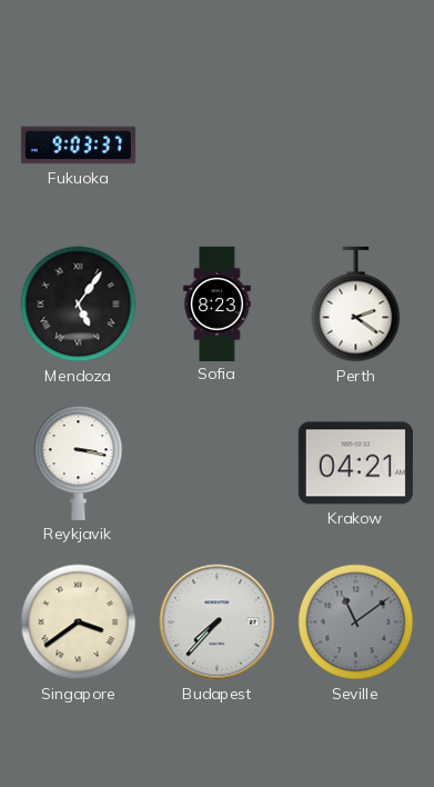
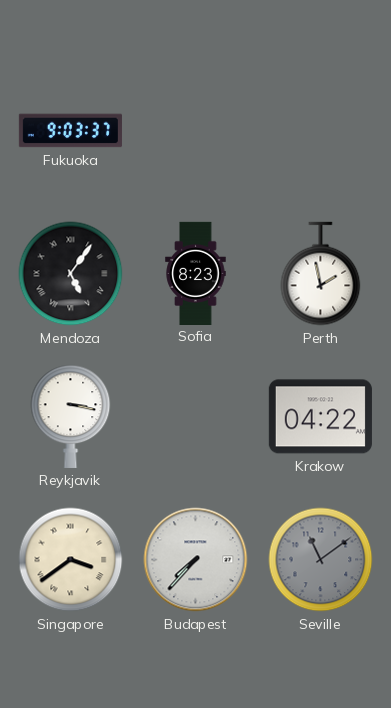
Perth: 2:21 -> 1:58 (321, 274)
Krakow: 04:21 -> 04:22 (320, 417)
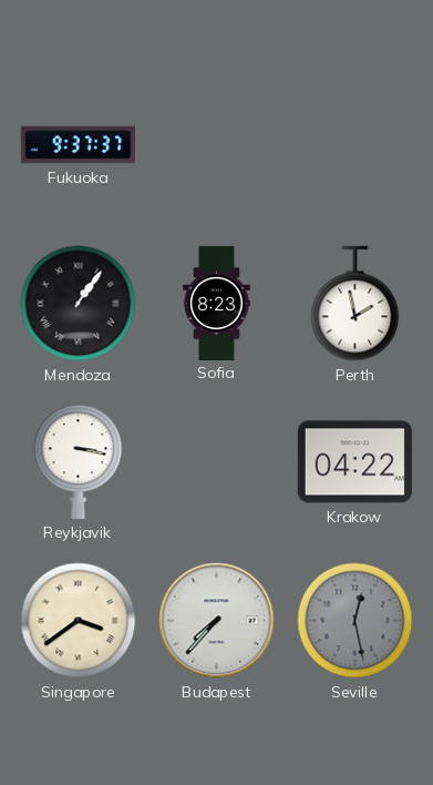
Fukuoka: 9:03 -> 9:37 (78, 145)
Mendoza: 5:06 -> 1:06 (79, 304)
Seville: 11:09 -> 12:28 (355, 621)
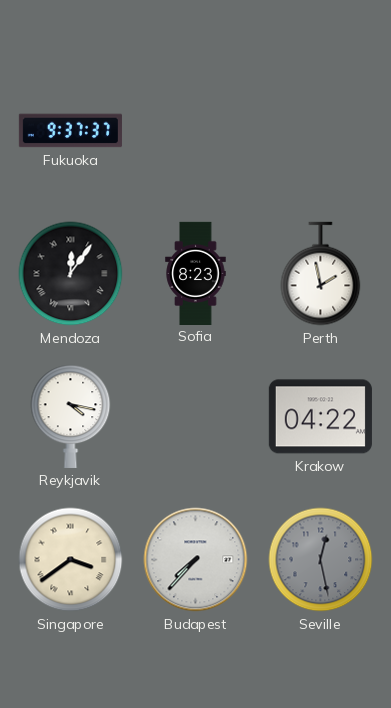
Mendoza: 1:06 -> 12:06 (71, 274)
Reykjavik: 3:17 -> 4:17 (71, 416)
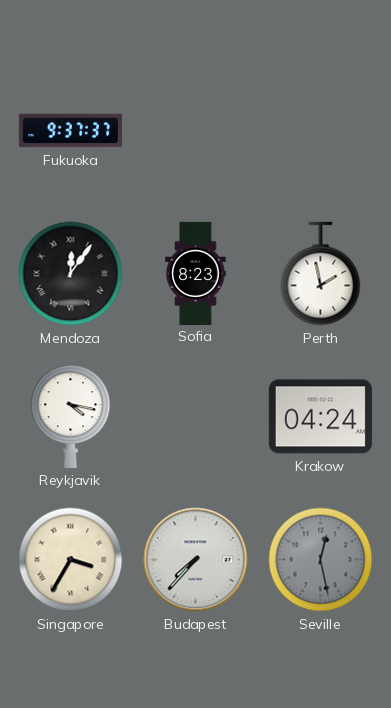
Krakow: 04:22 -> 04:24 (320, 417)
Singapore: 3:39 -> 3:35 (71, 560)
